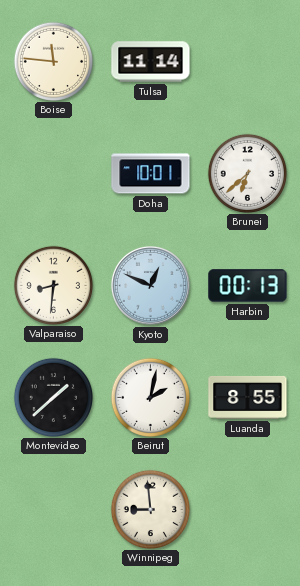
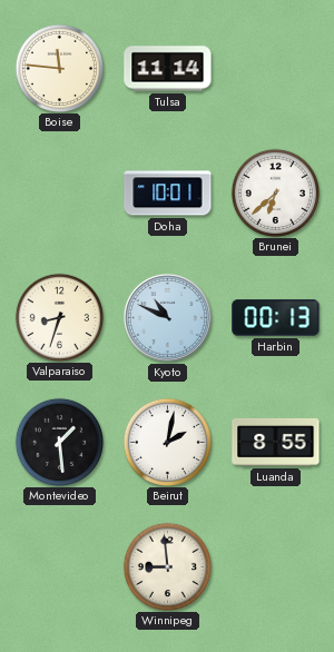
Valparaiso: 8:31 -> 8:33 (59, 317)
Kyoto: 12:49 -> 10:49 (167, 317)
Montevideo: 1:38 -> 1:29 (59, 442)
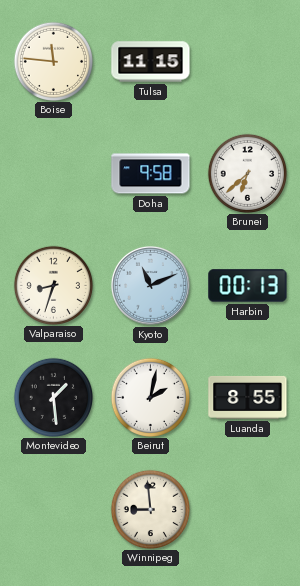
Tulsa: 11:14 -> 11:15 (151, 62)
Doha: 10:01 -> 9:58 (151, 174)
Kyoto: 10:49 -> 11:11 (150, 285)
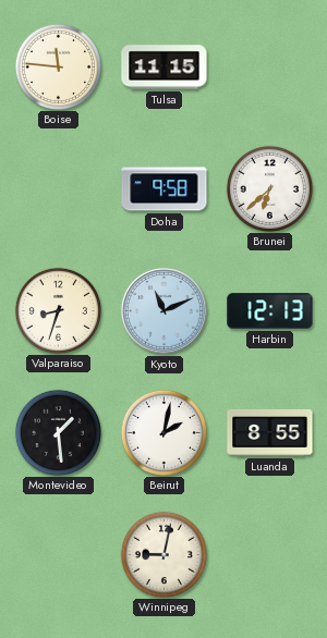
Harbin: 00:13 -> 12:13 (270, 311)
Winnipeg: 8:59 -> 9:02 (163, 554)
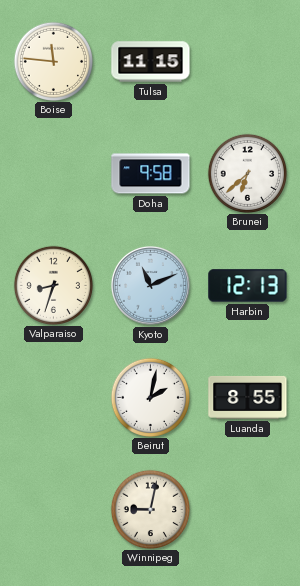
Montevideo: 1:29 -> none (58, 432)
